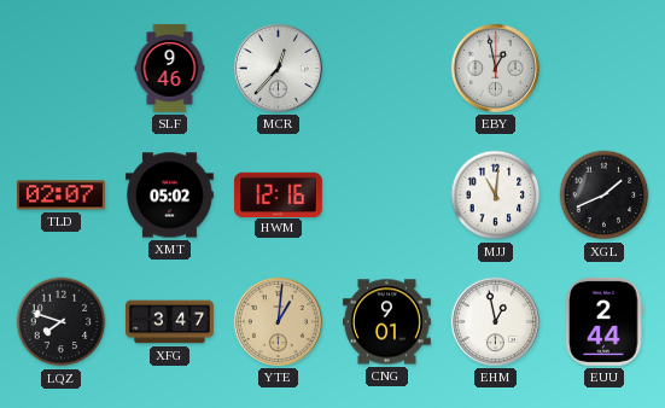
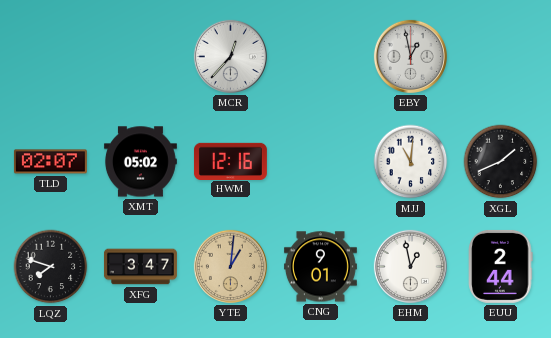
SLF: 9:46 -> none (170, 68)
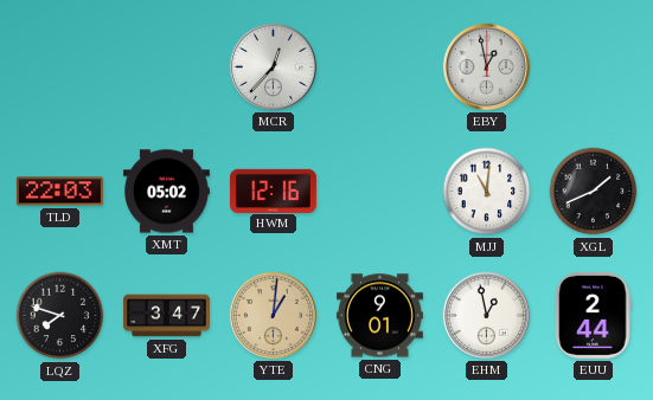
TLD: 02:07 -> 22:03 (59, 192)
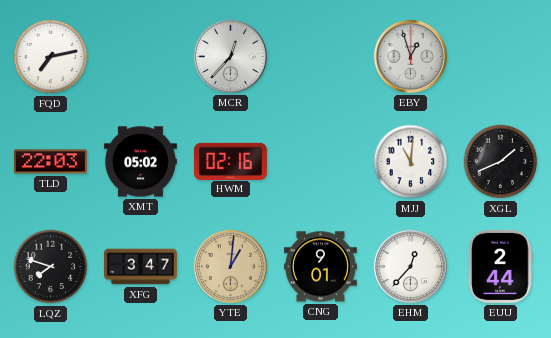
FQD: none -> 7:13 (51, 57)
EBY: 12:58 -> 12:57 (410, 56)
HWM: 12:16 -> 02:16 (230, 161)
EHM: 12:58 -> 12:37 (410, 266)
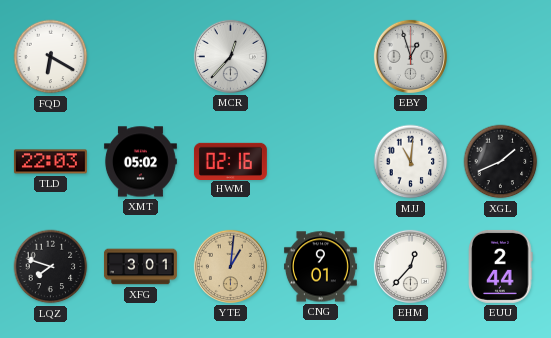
FQD: 7:13 -> 6:20 (51, 57)
XFG: 3:47 -> 3:01 (140, 267)
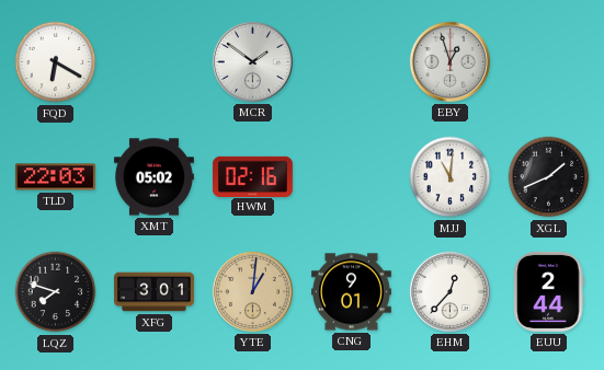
MCR: 12:37 -> 1:51 (252, 61)
